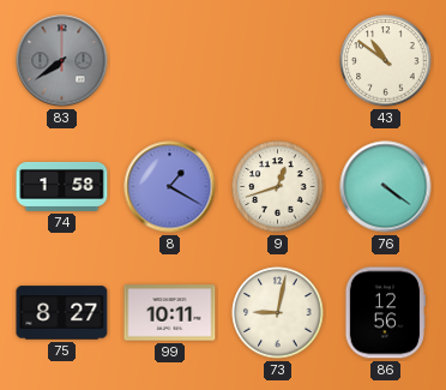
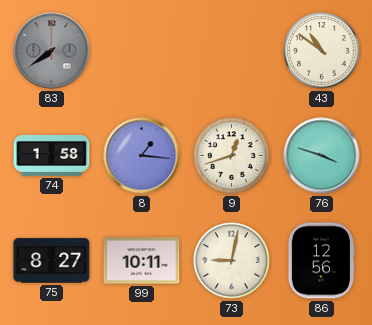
8: 1:20 -> 1:16 (142, 156)
76: 4:21 -> 3:48 (322, 156)
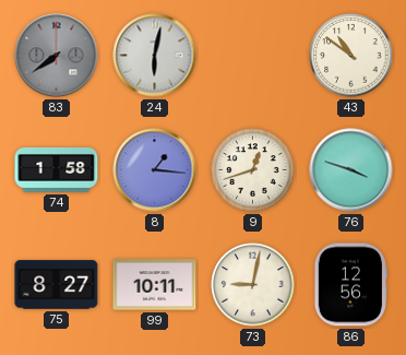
24: none -> 6:02 (155, 56)
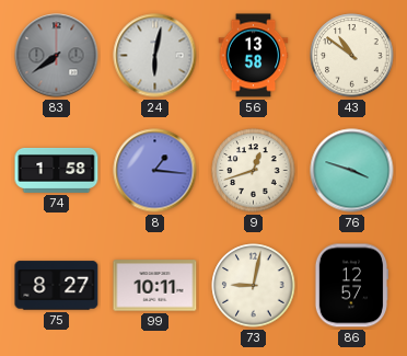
56: none -> 13:58 (254, 56)
86: 12:56 -> 12:57 (350, 286)
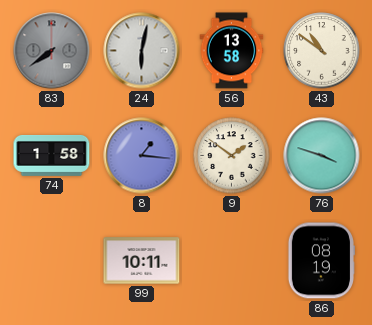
9: 12:42 -> 1:51 (232, 156)
75: 8:27 -> none (57, 286)
73: 9:02 -> none (254, 286)
86: 12:57 -> 08:19 (320, 261)
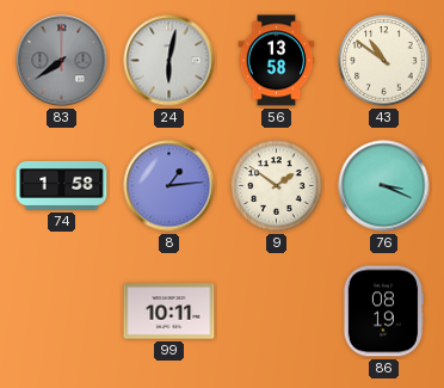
8: 1:16 -> 1:14 (169, 186)
76: 3:48 -> 3:19 (384, 186)
